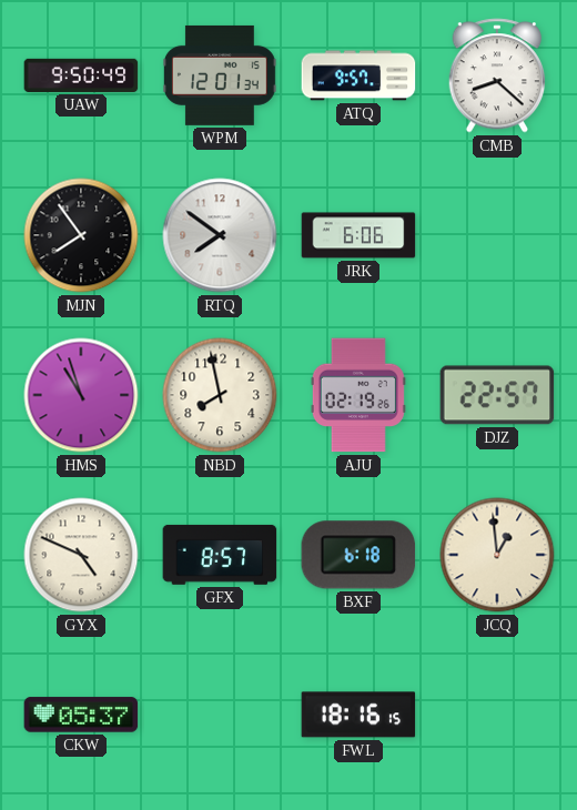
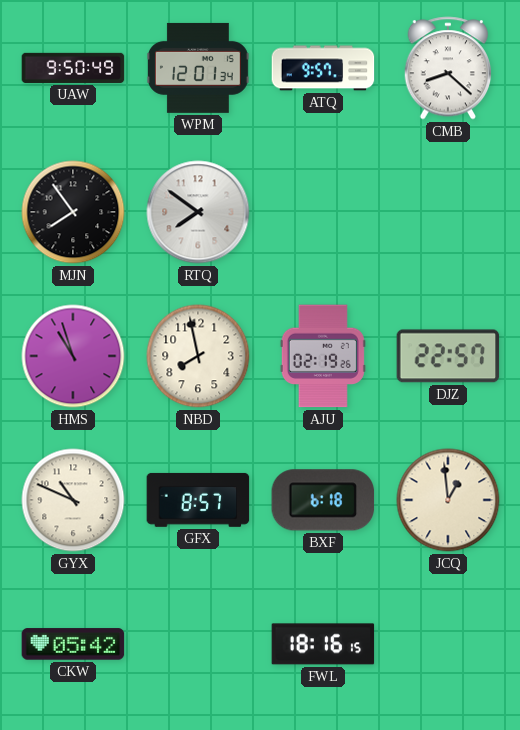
JRK: 6:06 -> none (358, 235)
GYX: 4:49 -> 10:49 (73, 500)
CKW: 05:37 -> 05:42 (73, 644)
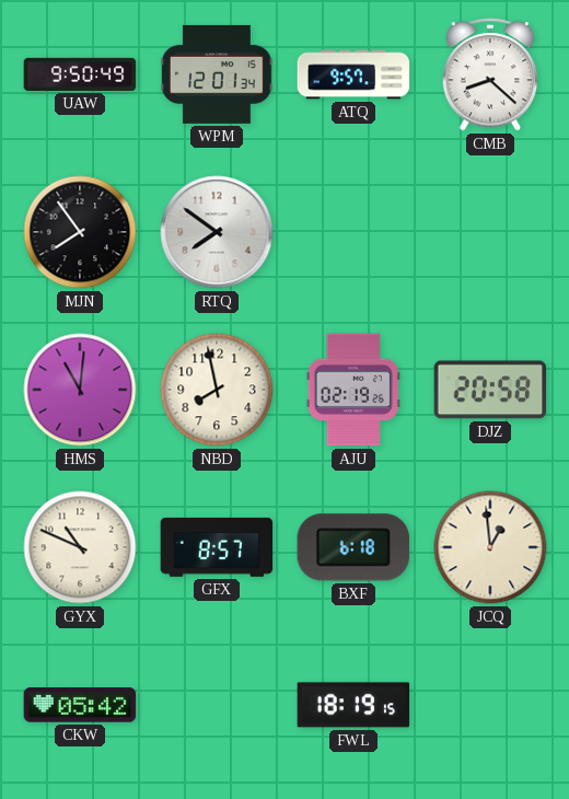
HMS: 10:57 -> 11:01 (80, 390)
DJZ: 22:57 -> 20:58 (490, 390)
FWL: 18:16 -> 18:19 (353, 705)
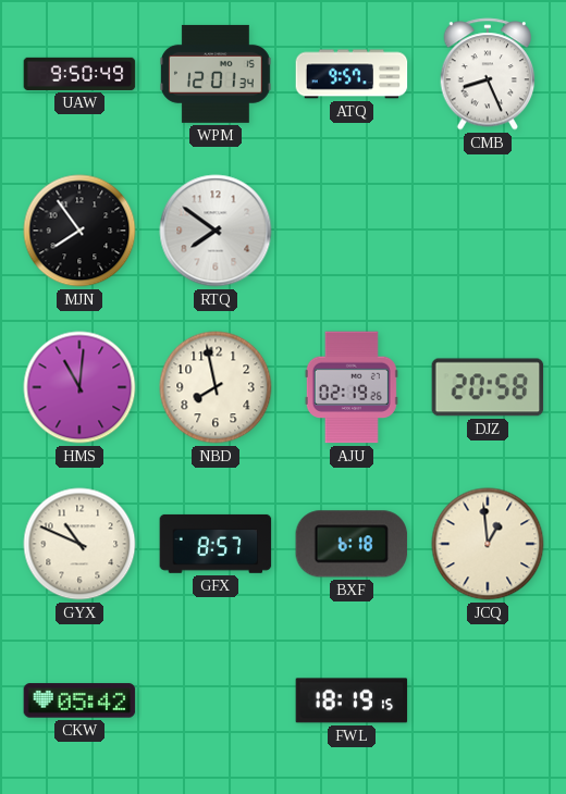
CMB: 8:22 -> 8:26 (488, 74)
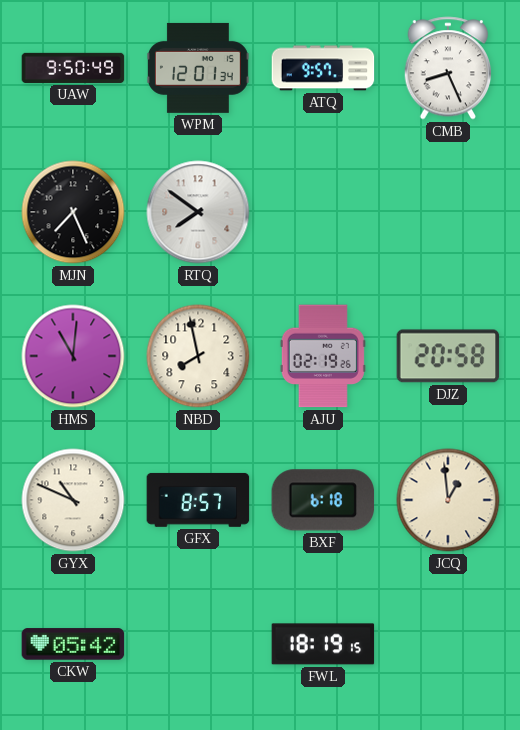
MJN: 7:54 -> 7:26 (73, 212)
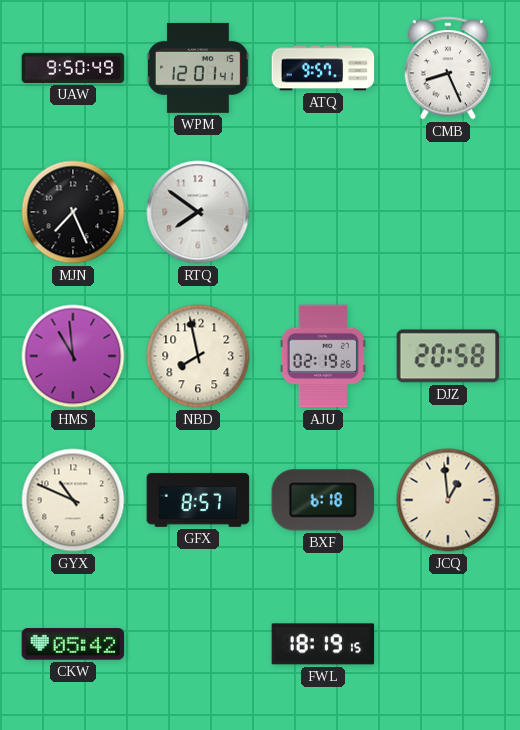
WPM: 12:01:34 -> 12:01:41 (198, 68)
HMS: 11:01 -> 10:59 (73, 356)
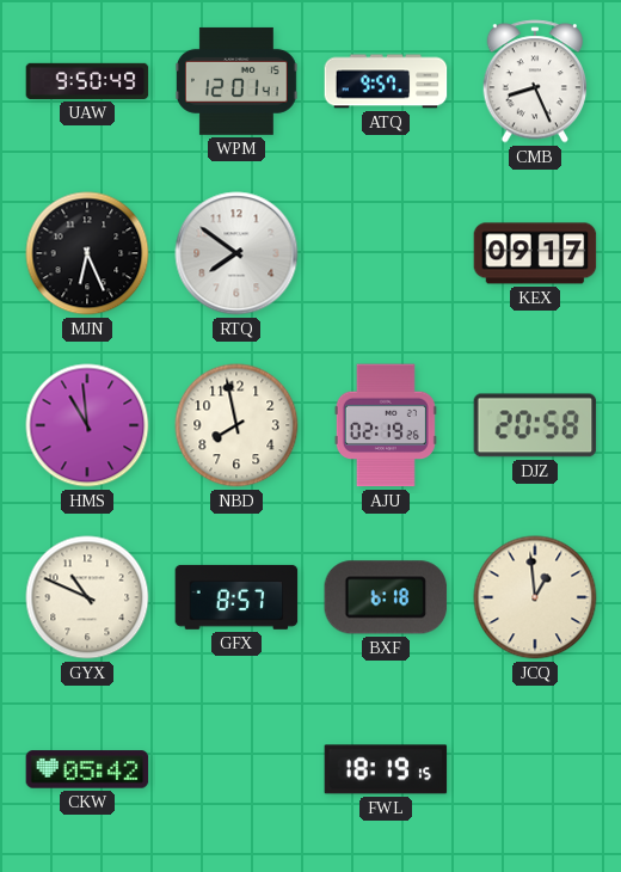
MJN: 7:26 -> 6:26 (87, 253)
KEX: none -> 09:17 (535, 253)
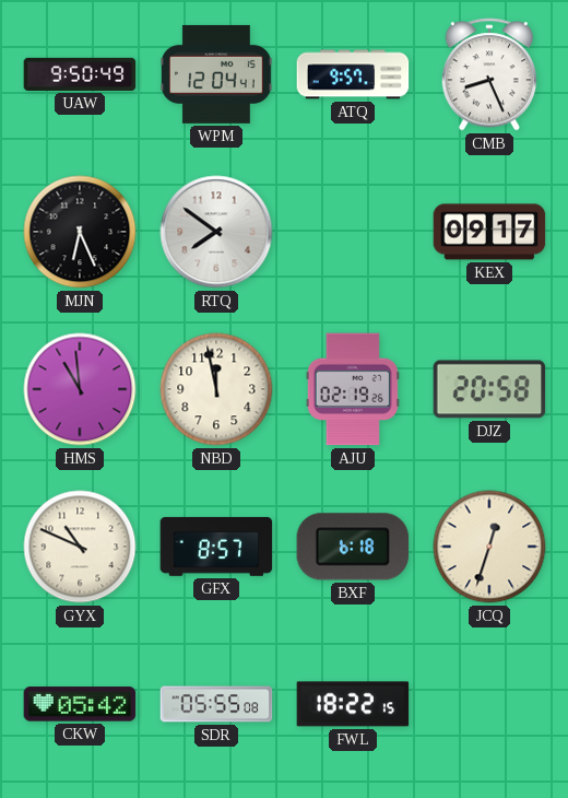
WPM: 12:01 -> 12:04 (216, 74)
NBD: 7:58 -> 11:58 (216, 389)
JCQ: 12:59 -> 12:33 (489, 547)
SDR: none -> 05:55 (216, 704)
FWL: 18:19 -> 18:22 (353, 704)
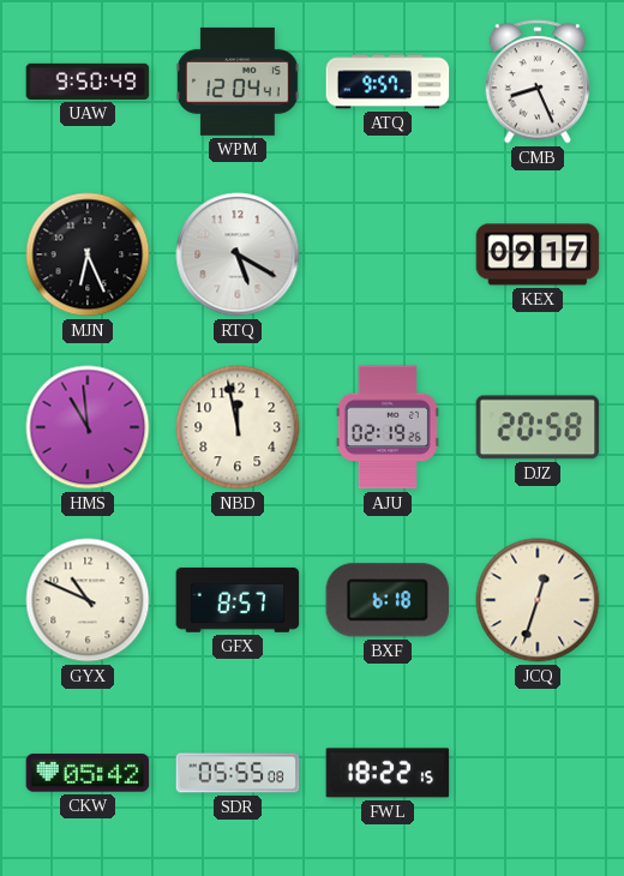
RTQ: 7:51 -> 5:20 (238, 254)
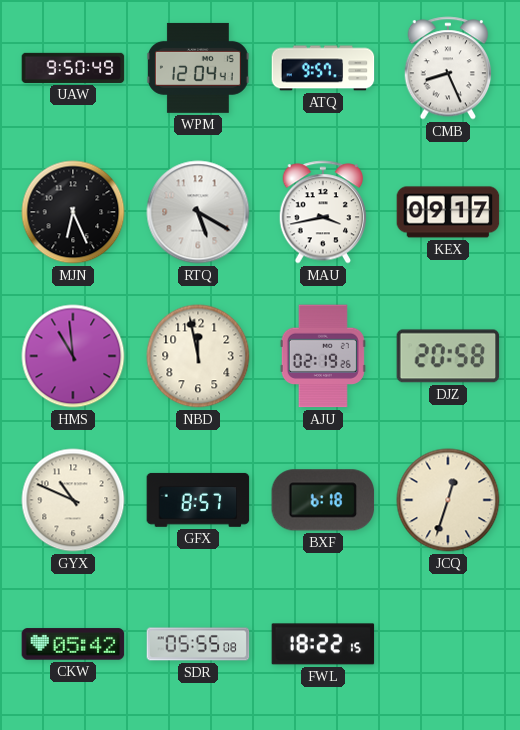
MAU: none -> 3:43 (323, 212)
